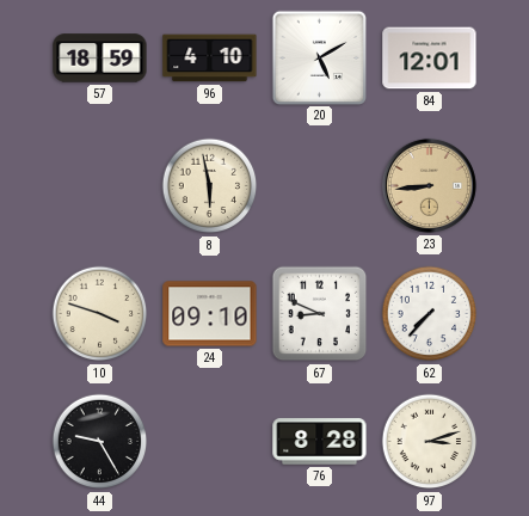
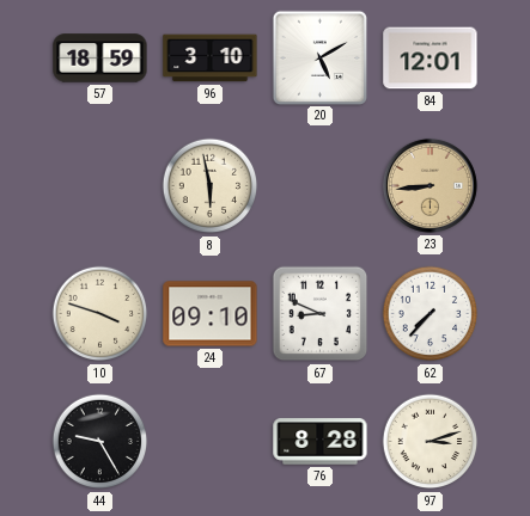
96: 4:10 -> 3:10 (211, 59)
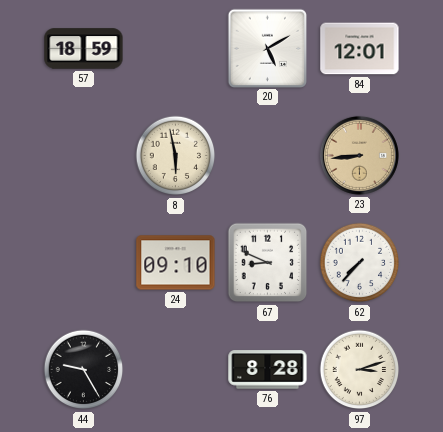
96: 3:10 -> none (211, 59)
10: 3:48 -> none (100, 314)
